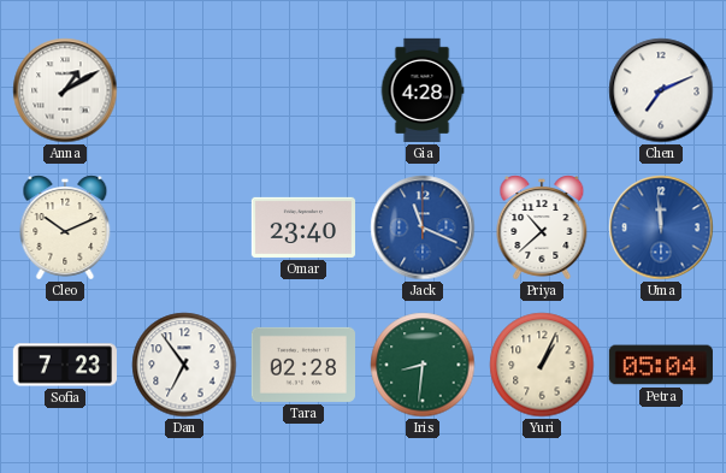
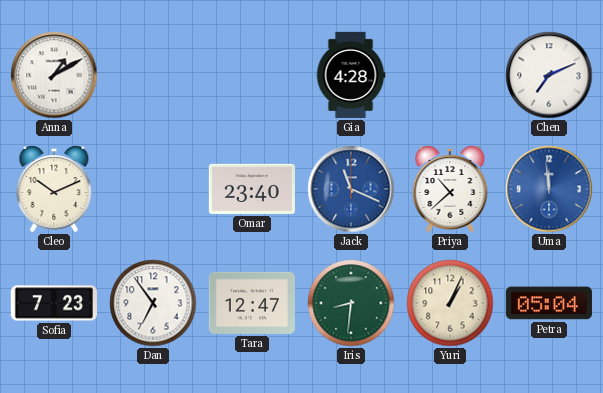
Tara: 02:28 -> 12:47 (252, 303)
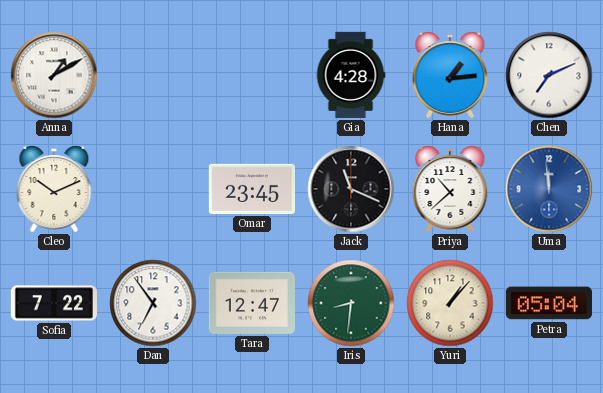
Hana: none -> 1:14 (450, 75)
Omar: 23:40 -> 23:45 (252, 189)
Jack dial: blue -> black (351, 189)
Sofia: 7:23 -> 7:22 (54, 303)
Yuri: 1:04 -> 1:07 (450, 303)
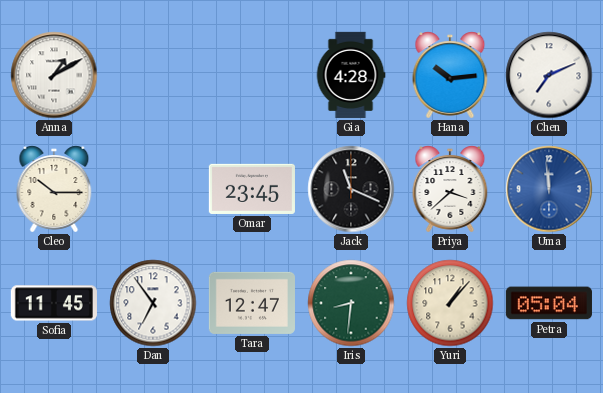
Hana: 1:14 -> 10:14 (450, 75)
Cleo: 10:11 -> 10:15 (54, 189)
Priya: 10:38 -> 3:38 (450, 189)
Sofia: 7:22 -> 11:45 (54, 303)
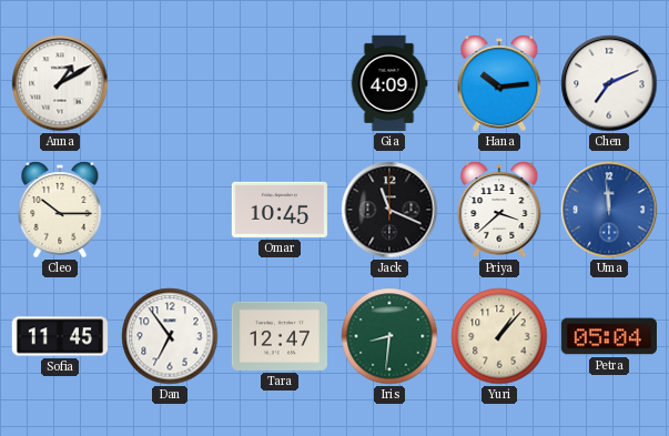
Gia: 4:28 -> 4:09 (389, 83)
Omar: 23:45 -> 10:45 (280, 210)
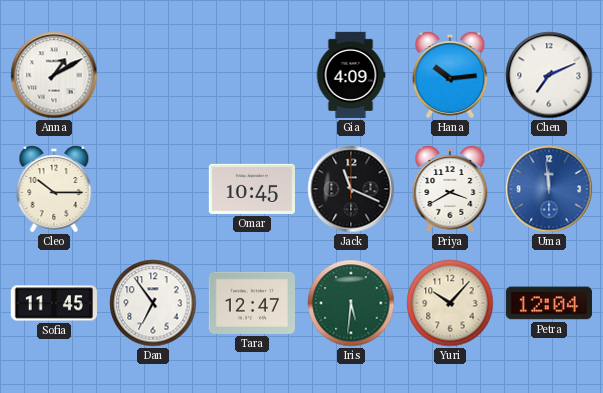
Priya: 3:38 -> 3:40 (450, 189)
Iris: 8:31 -> 5:31 (351, 303)
Yuri: 1:07 -> 10:07 (450, 303)
Petra: 05:04 -> 12:04 (549, 303)
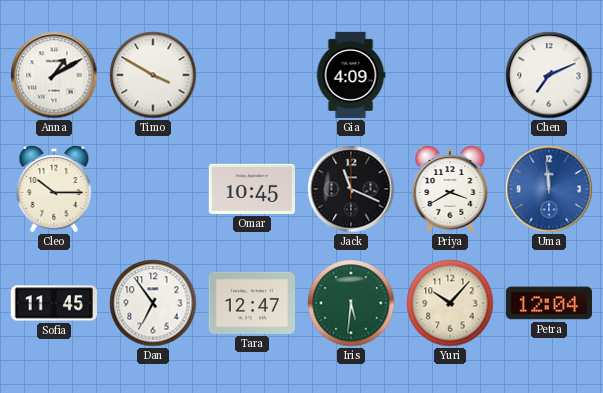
Timo: none -> 3:50 (153, 75)
Hana: 10:14 -> none (450, 75)
